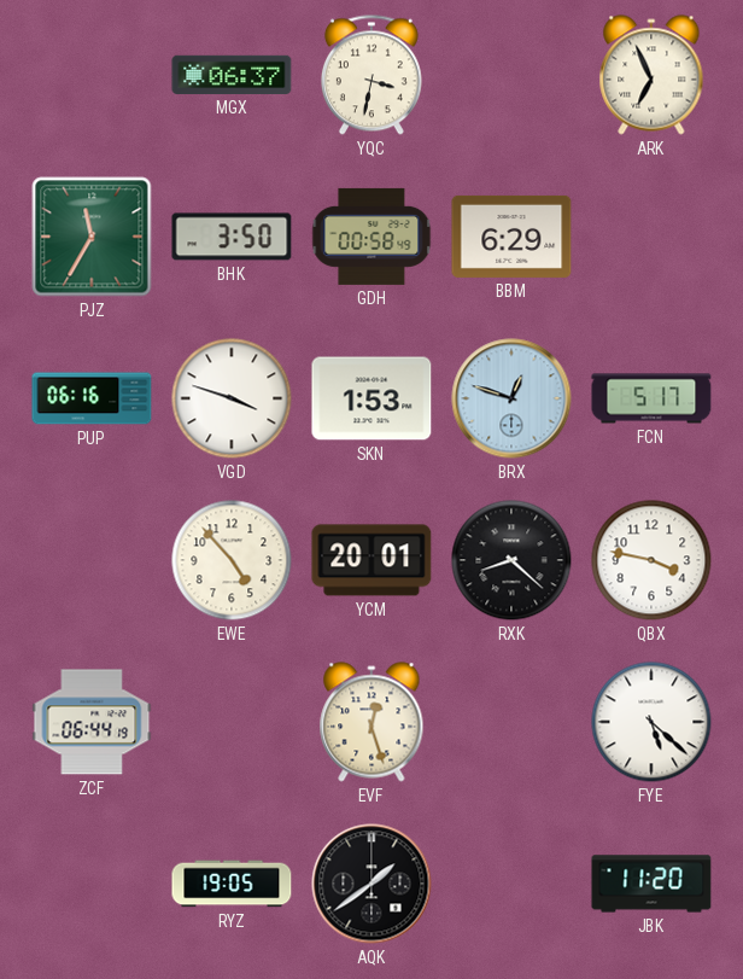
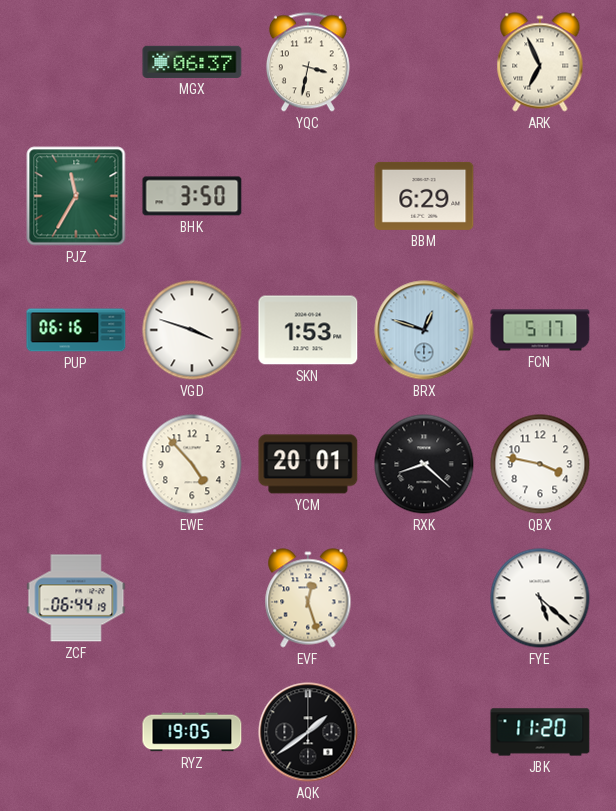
GDH: 00:58 -> none (371, 237)
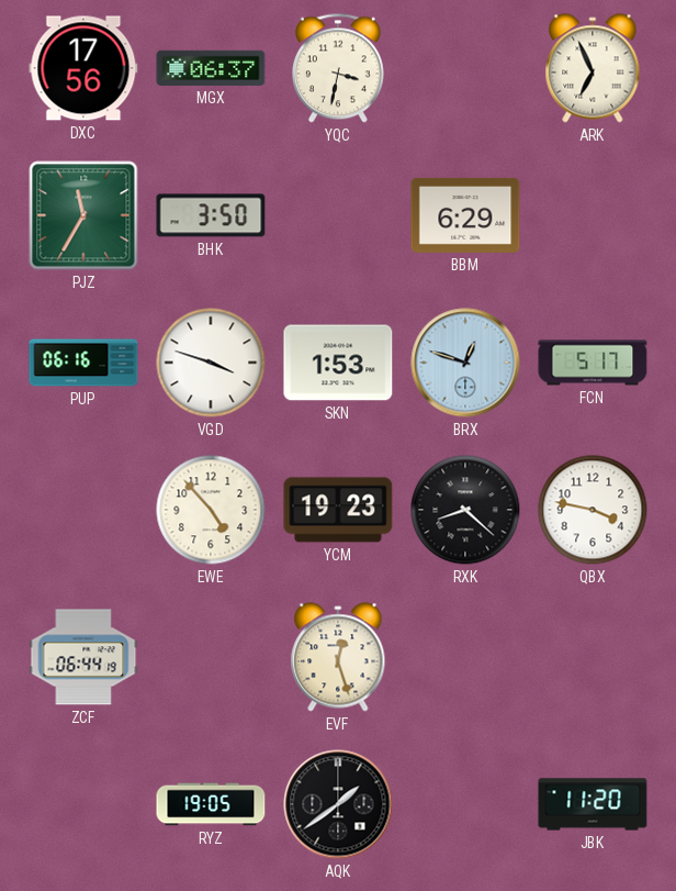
DXC: none -> 17:56 (83, 68)
YCM: 20:01 -> 19:23 (338, 510)
FYE: 5:22 -> none (540, 598)
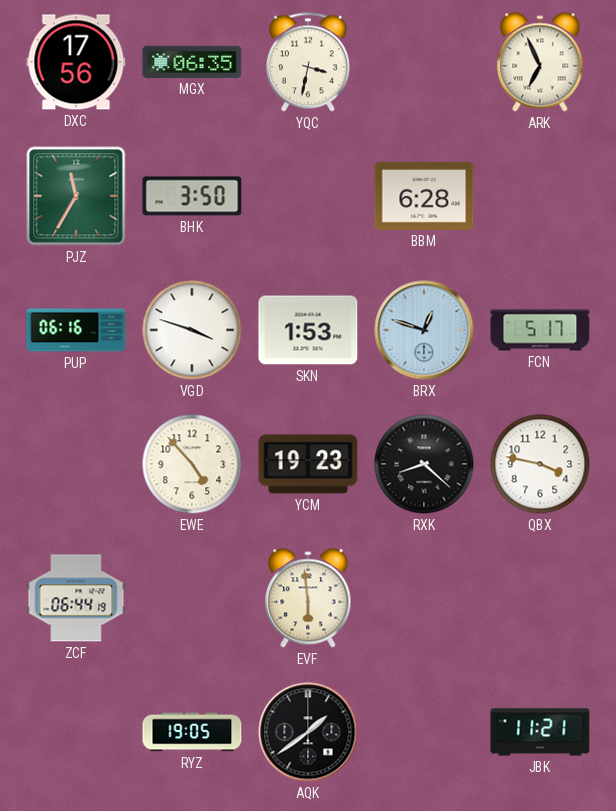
MGX: 06:37 -> 06:35 (192, 62)
BBM: 6:29 -> 6:28 (424, 196)
EVF: 12:27 -> 5:59 (308, 598)
JBK: 11:20 -> 11:21 (540, 732)
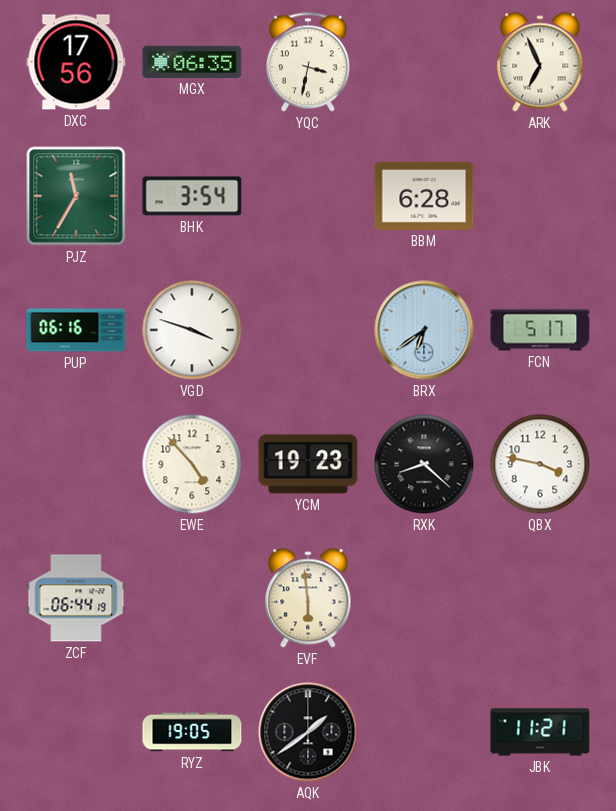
BHK: 3:50 -> 3:54 (192, 196)
SKN: 1:53 -> none (308, 330)
BRX: 12:48 -> 6:39 (424, 330)
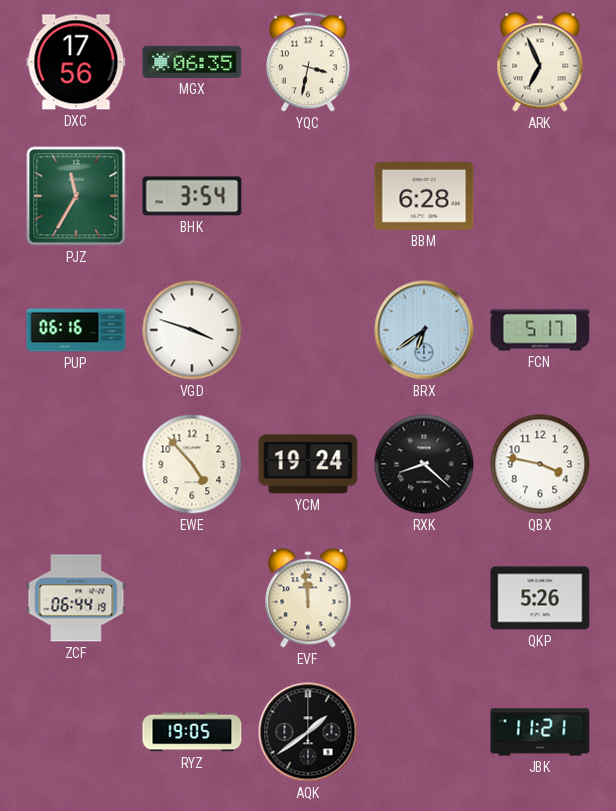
YCM: 19:23 -> 19:24 (308, 464)
EVF: 5:59 -> 11:59 (308, 598)
QKP: none -> 5:26 (540, 598)
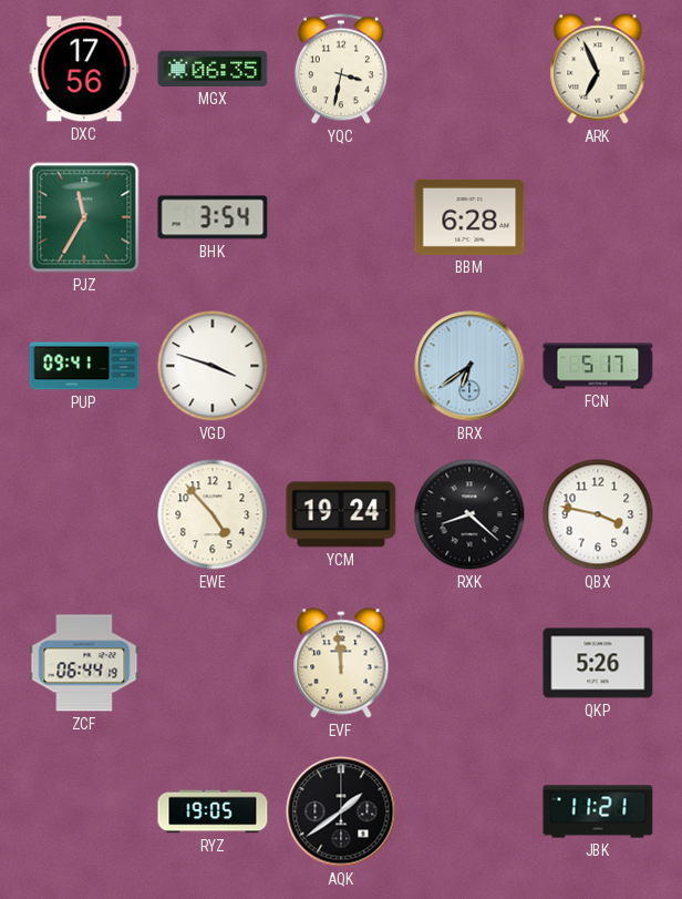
PUP: 06:16 -> 09:41 (84, 366)
